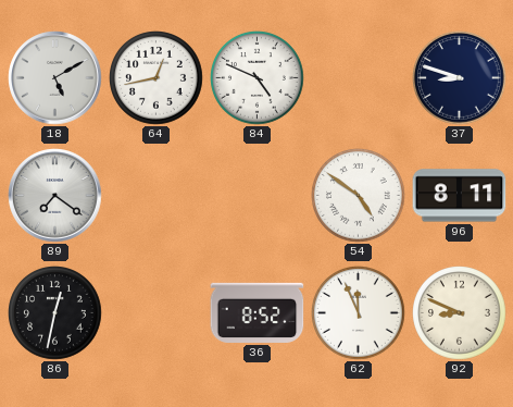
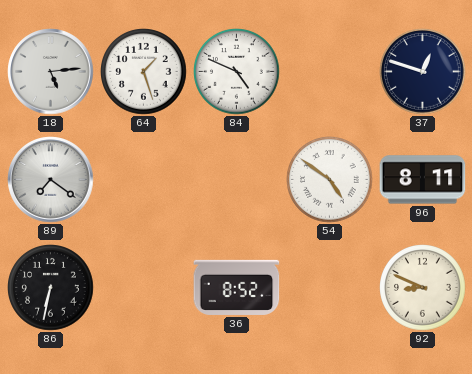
18: 5:10 -> 5:14 (51, 72)
64: 12:43 -> 1:27 (144, 72)
37: 8:48 -> 12:48 (423, 72)
86: 12:32 -> 6:32 (51, 288)
62: 11:56 -> none (359, 313)
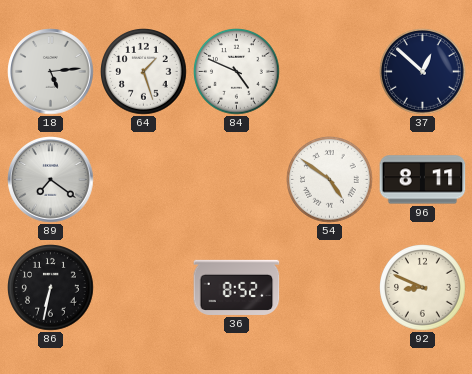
37: 12:48 -> 12:52 (423, 72)
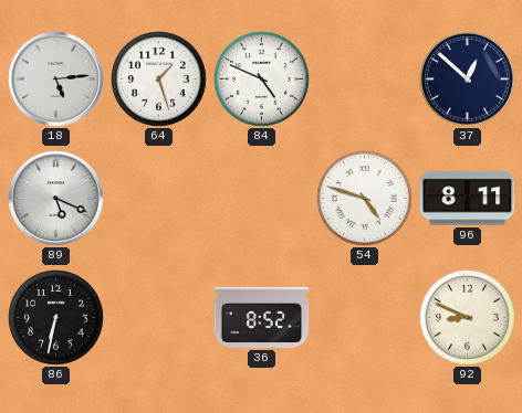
89: 7:21 -> 5:19 (56, 199)
54: 4:51 -> 4:48 (365, 199)
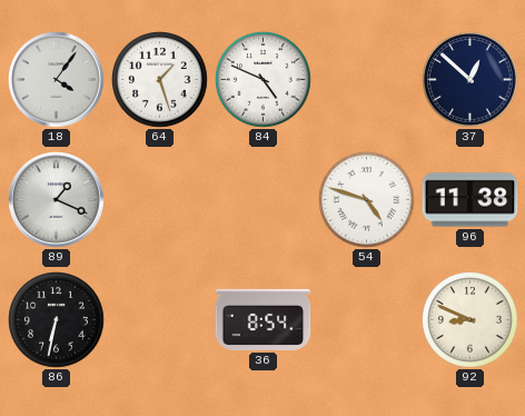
18: 5:14 -> 4:06 (57, 80)
89: 5:19 -> 1:19 (57, 200)
96: 8:11 -> 11:38 (470, 200)
36: 8:52 -> 8:54 (264, 319)
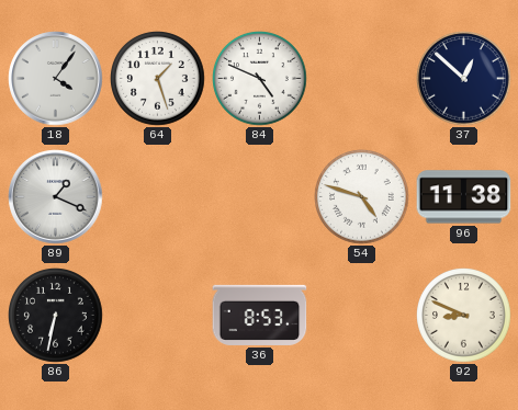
36: 8:54 -> 8:53 (260, 315)
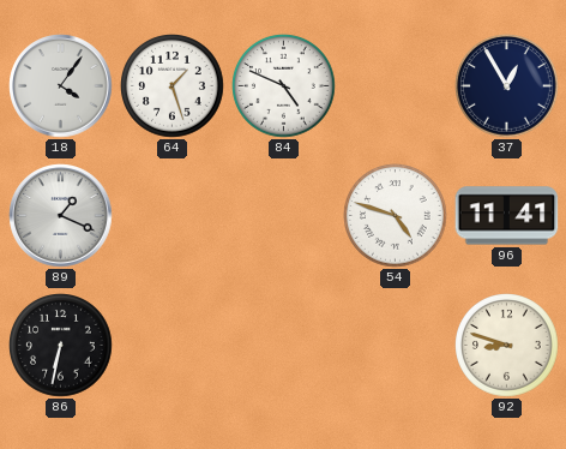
37: 12:52 -> 12:55 (507, 86)
96: 11:38 -> 11:41 (507, 216)
36: 8:53 -> none (260, 315)
92: 8:49 -> 8:48 (507, 346)
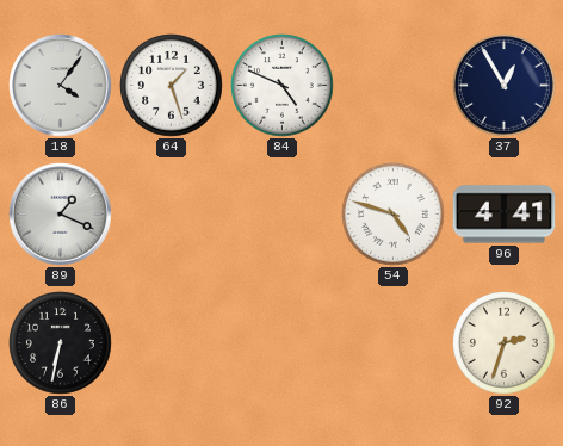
96: 11:41 -> 4:41 (505, 215)
92: 8:48 -> 2:33 (505, 343)
